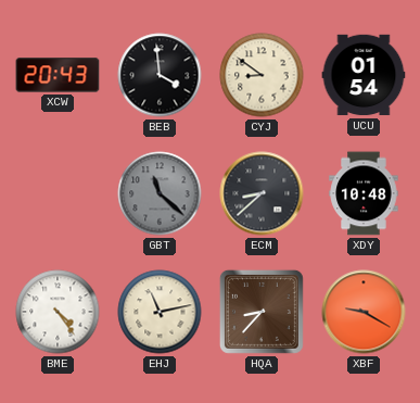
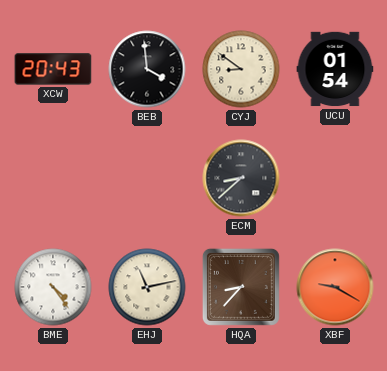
GBT: 11:22 -> none (160, 193)
XDY: 10:48 -> none (364, 193)
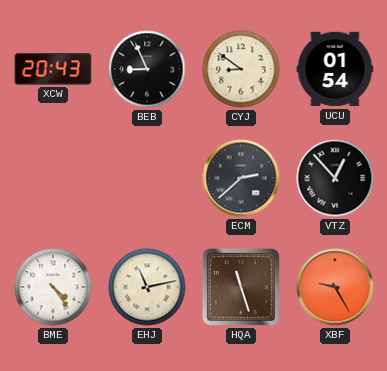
BEB: 3:59 -> 8:56 (147, 69)
ECM: 8:38 -> 2:38 (241, 178)
VTZ: none -> 12:53 (335, 178)
HQA: 8:37 -> 11:27 (241, 287)
XBF: 9:20 -> 9:25 (335, 287)
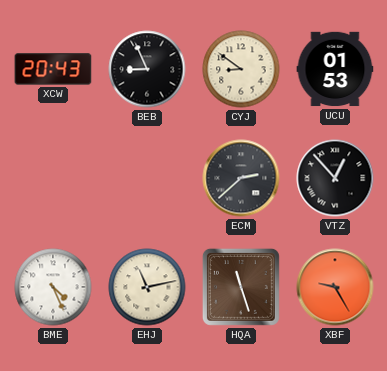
UCU: 01:54 -> 01:53 (335, 69)
BME: 4:24 -> 4:26 (53, 287)
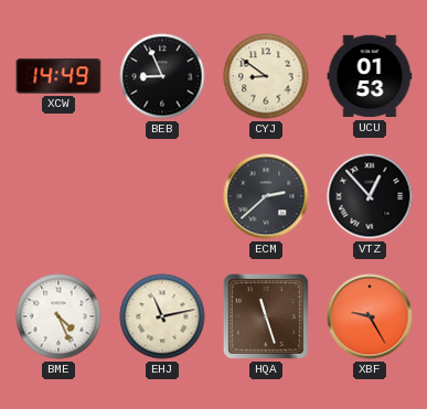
XCW: 20:43 -> 14:49 (58, 76)
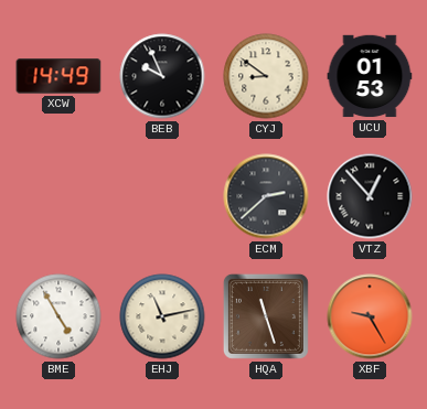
BEB: 8:56 -> 9:56 (162, 76)
BME: 4:26 -> 4:55 (58, 316)
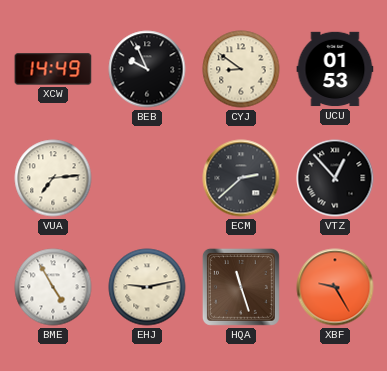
VUA: none -> 7:14 (53, 178)
EHJ: 11:13 -> 9:13 (147, 287)
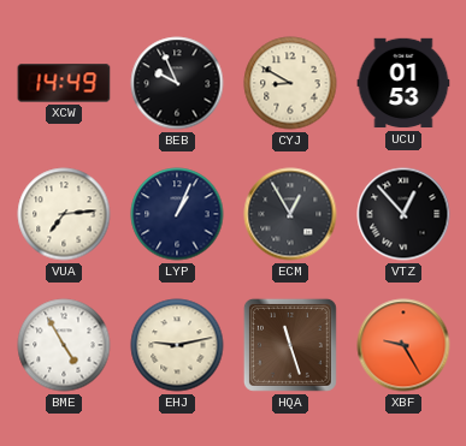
CYJ: 8:51 -> 8:50 (290, 83)
LYP: none -> 1:04 (177, 214)
ECM: 2:38 -> 12:55 (290, 214)
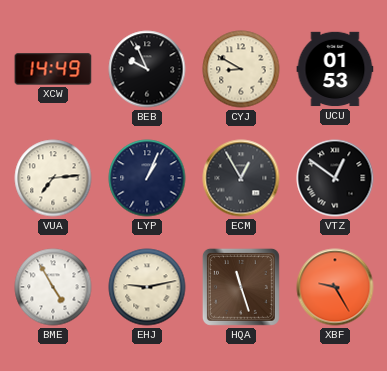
VTZ: 12:53 -> 12:51 (335, 178)
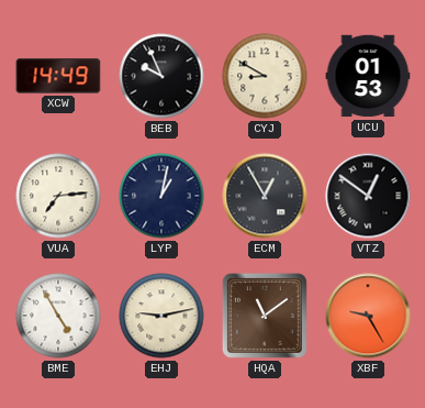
LYP: 1:04 -> 1:02 (161, 196)
HQA: 11:27 -> 11:09 (265, 316)
